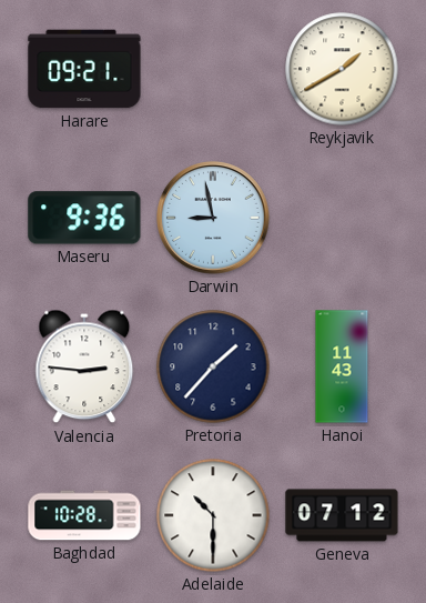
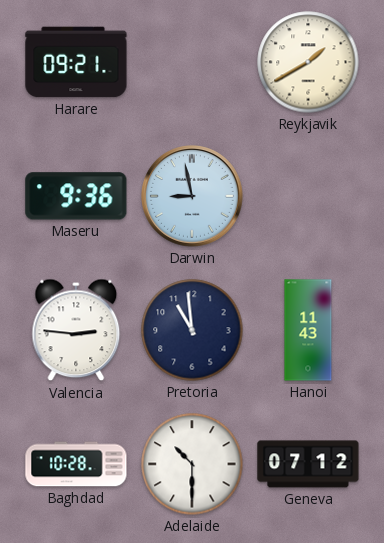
Pretoria: 1:37 -> 10:59 (192, 330)
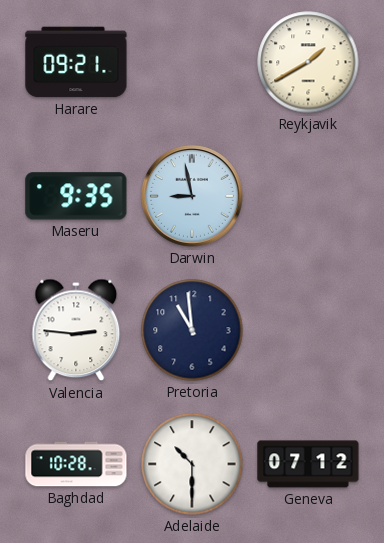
Maseru: 9:36 -> 9:35 (76, 196)
Hanoi: 11:43 -> none (308, 330)
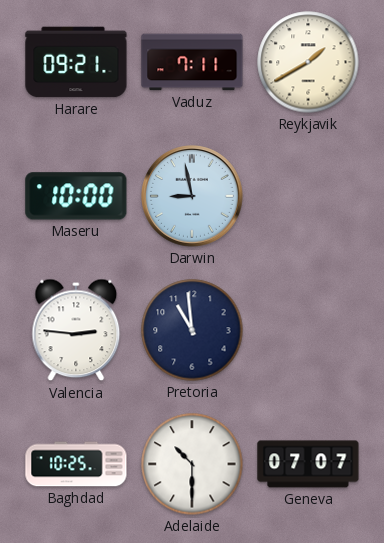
Vaduz: none -> 7:11 (192, 62)
Maseru: 9:35 -> 10:00 (76, 196)
Baghdad: 10:28 -> 10:25 (76, 464)
Geneva: 07:12 -> 07:07 (308, 464)
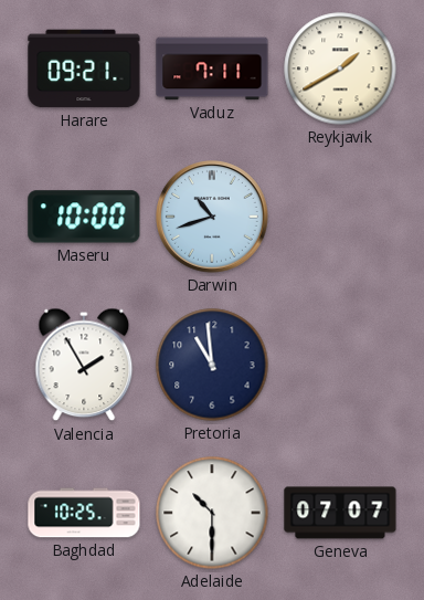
Darwin: 8:58 -> 10:42 (213, 218)
Valencia: 2:46 -> 1:55 (84, 365)
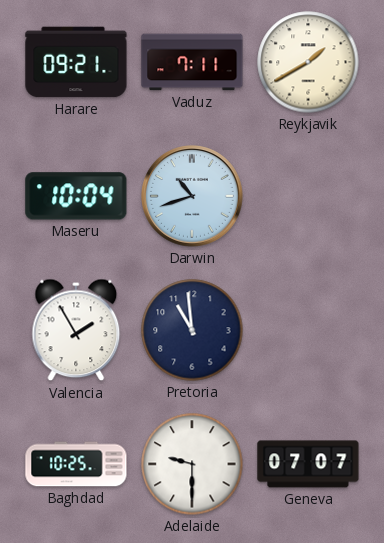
Maseru: 10:00 -> 10:04 (76, 196)
Adelaide: 10:30 -> 9:30 (192, 464)
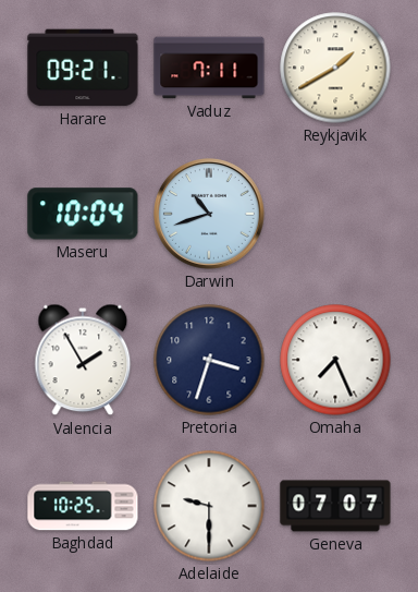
Pretoria: 10:59 -> 3:33 (209, 360)
Omaha: none -> 7:26 (335, 360)
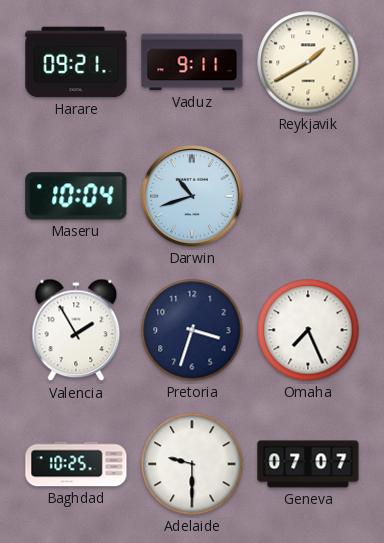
Vaduz: 7:11 -> 9:11 (192, 62)
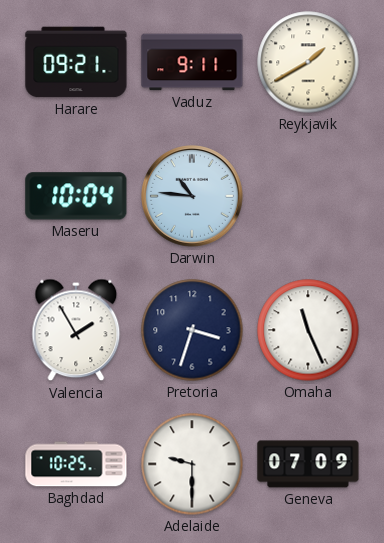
Darwin: 10:42 -> 10:46 (193, 197)
Omaha: 7:26 -> 11:26 (308, 330)
Geneva: 07:07 -> 07:09 (308, 464)
